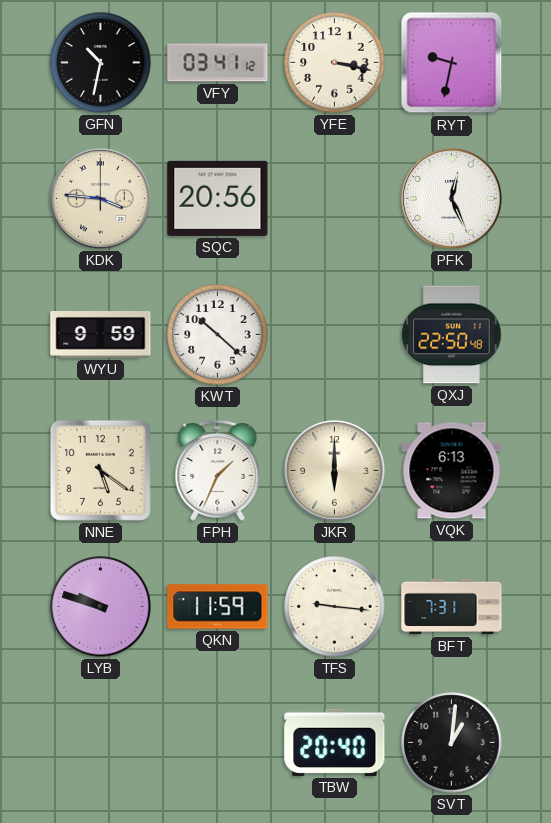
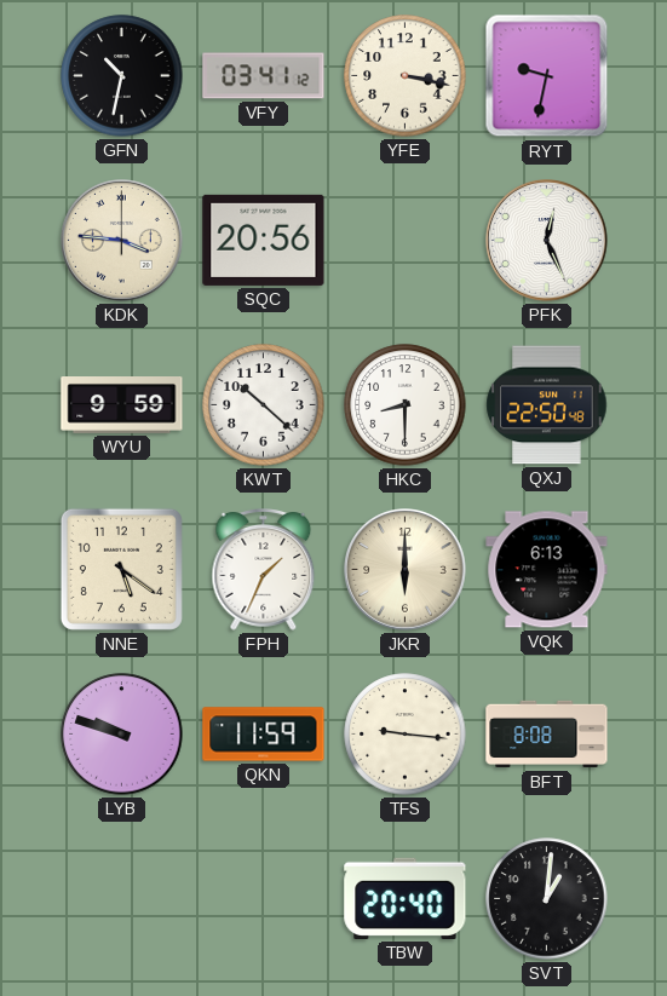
HKC: none -> 8:30 (406, 405)
BFT: 7:31 -> 8:08 (547, 735)
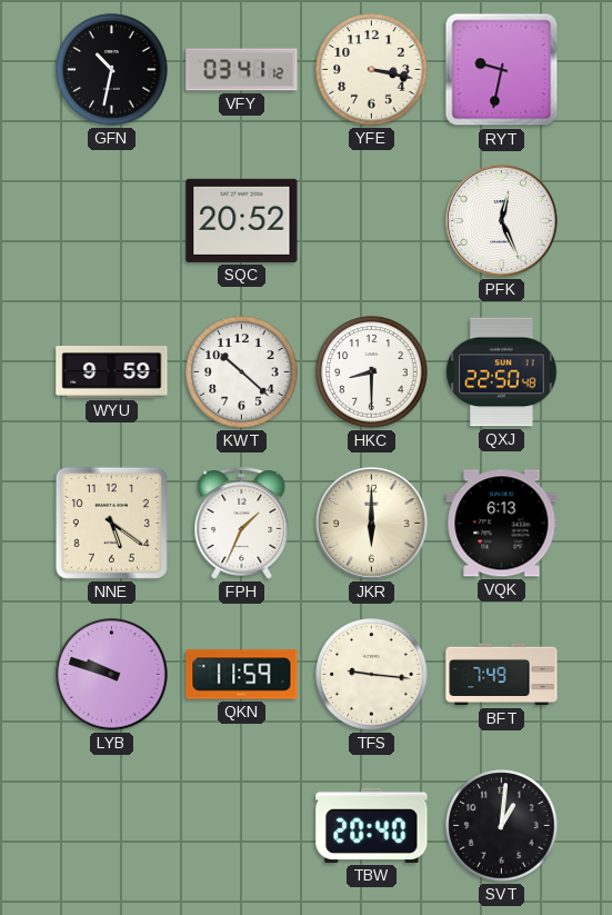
KDK: 3:46 -> none (122, 241)
SQC: 20:56 -> 20:52 (242, 220)
BFT: 8:08 -> 7:49 (502, 675)
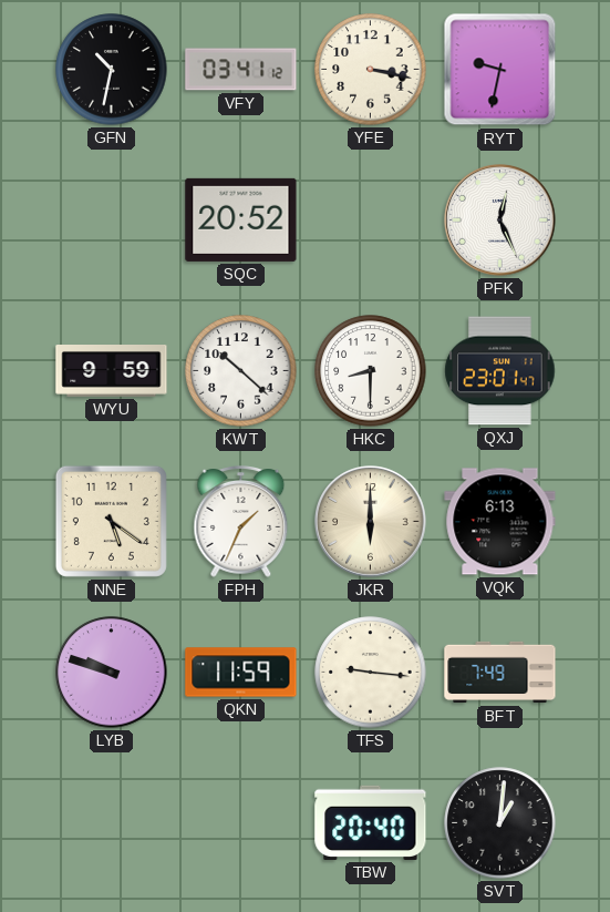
QXJ: 22:50 -> 23:01 (500, 371)
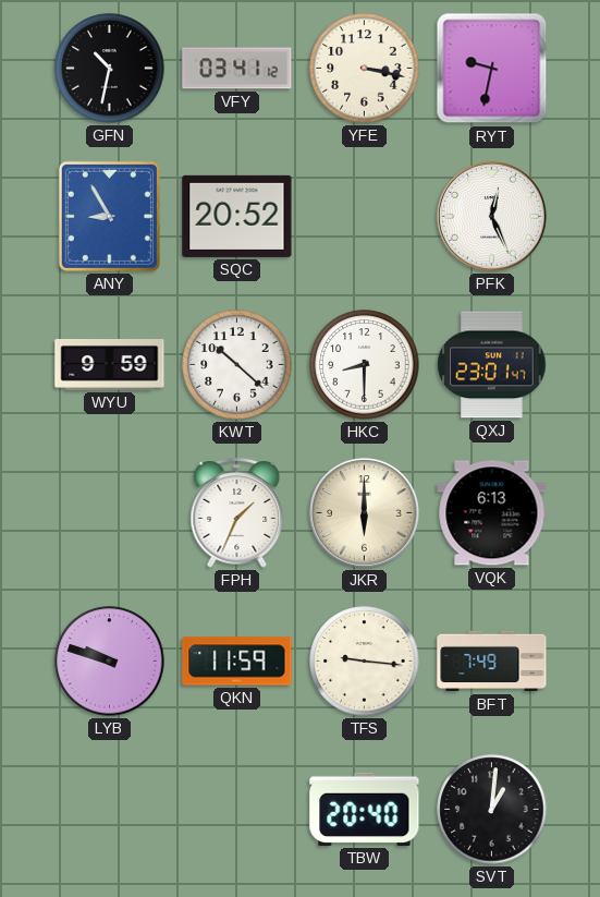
ANY: none -> 8:55 (109, 216)
NNE: 5:21 -> none (111, 521)
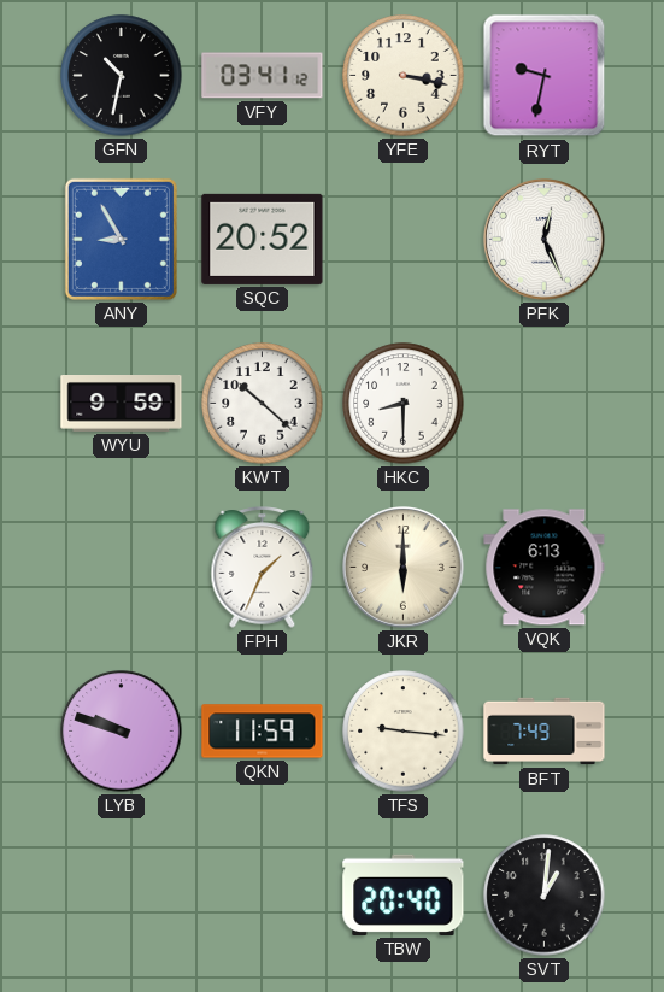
QXJ: 23:01 -> none (492, 365)
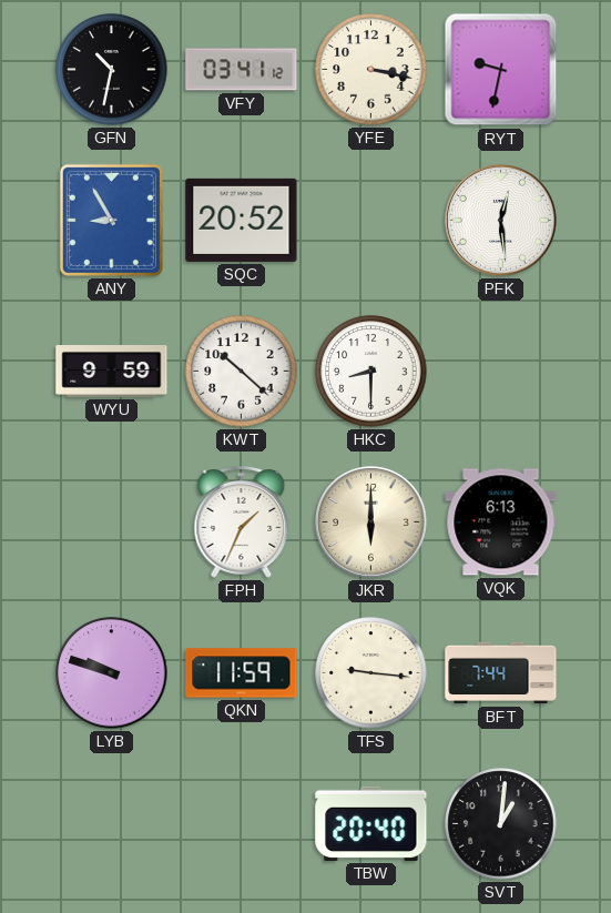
PFK: 12:26 -> 12:29 (501, 221)
BFT: 7:49 -> 7:44 (501, 673)
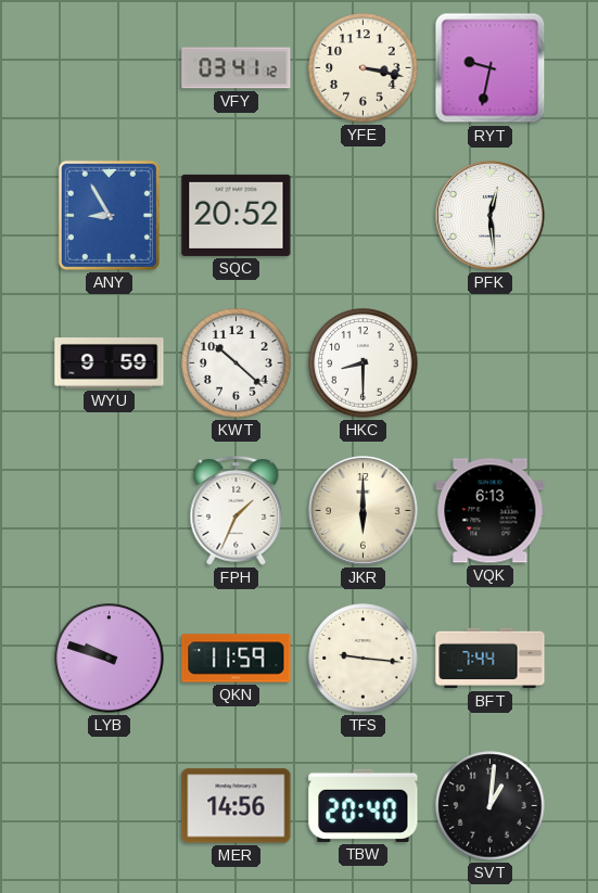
GFN: 10:32 -> none (112, 70)
MER: none -> 14:56 (237, 806)
